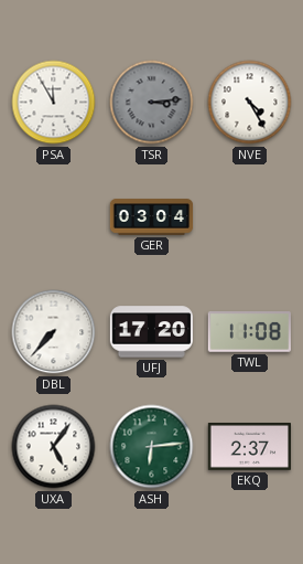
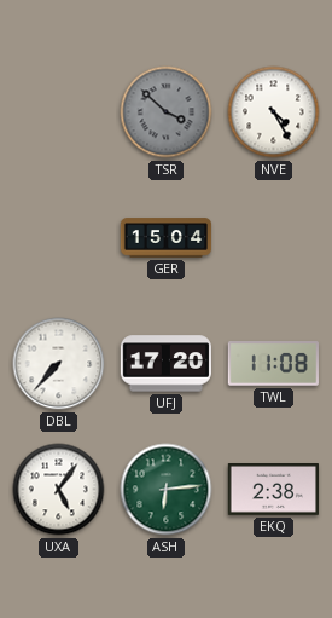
PSA: 11:55 -> none (54, 103)
TSR: 3:14 -> 3:52 (167, 112)
GER: 03:04 -> 15:04 (167, 238)
EKQ: 2:37 -> 2:38 (273, 490)
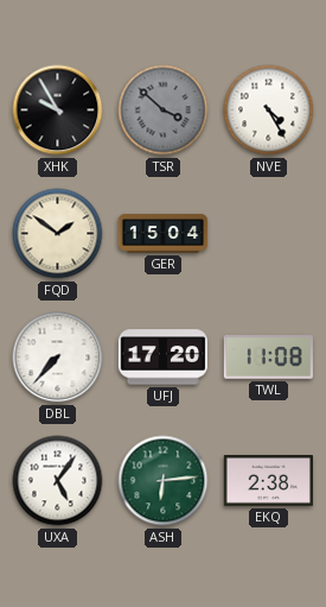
XHK: none -> 9:55 (58, 110)
FQD: none -> 1:51 (58, 234)
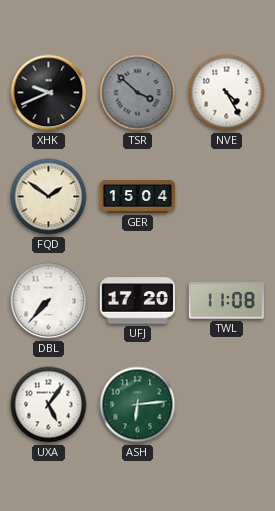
XHK: 9:55 -> 9:41 (49, 93)
EKQ: 2:38 -> none (268, 481)
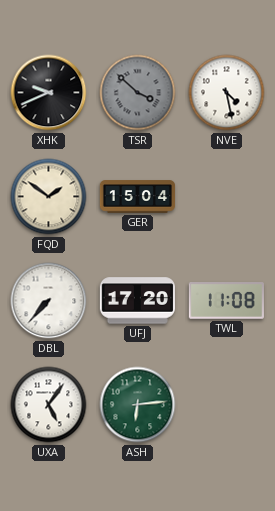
NVE: 4:25 -> 4:28 (227, 93)
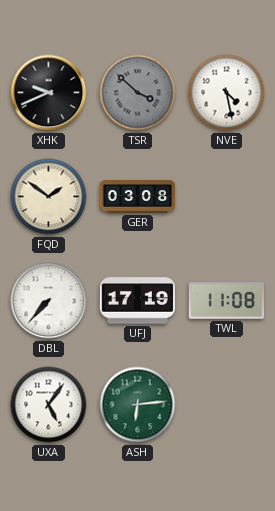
GER: 15:04 -> 03:08 (138, 197)
UFJ: 17:20 -> 17:19 (137, 301)
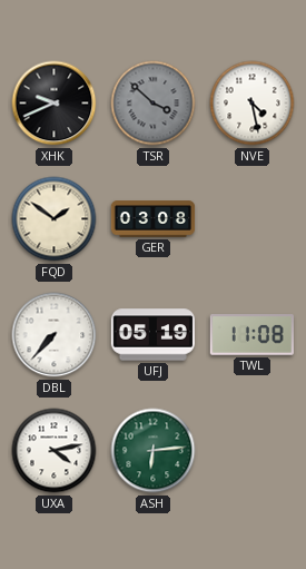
UFJ: 17:19 -> 05:19 (152, 335)
UXA: 5:06 -> 4:13 (55, 451)
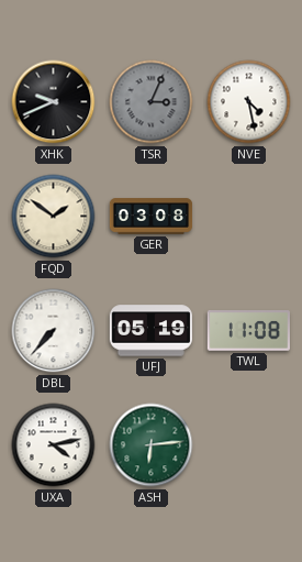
TSR: 3:52 -> 3:04 (152, 102)
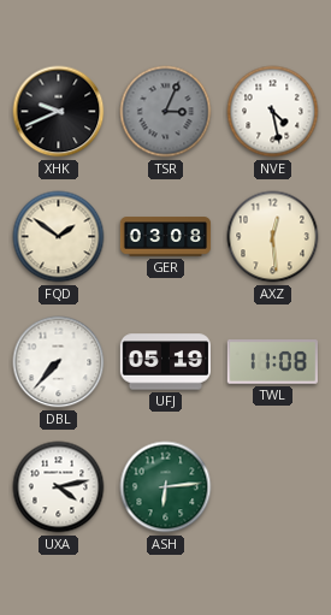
AXZ: none -> 12:29 (273, 237)
